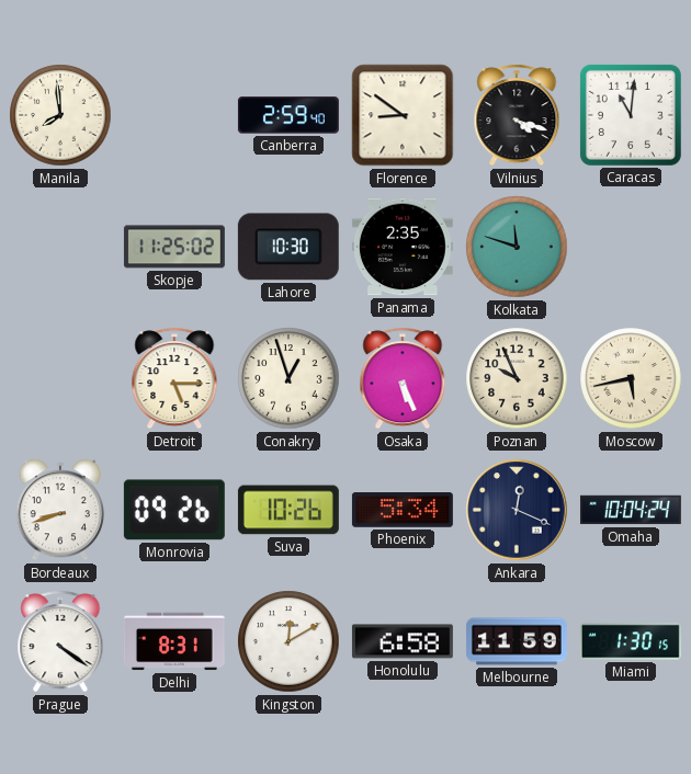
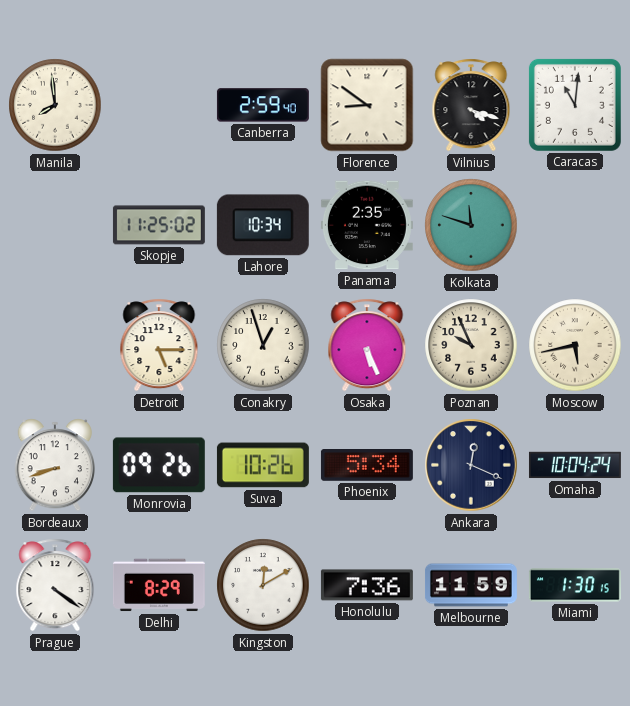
Lahore: 10:30 -> 10:34 (263, 225)
Delhi: 8:31 -> 8:29 (159, 585)
Honolulu: 6:58 -> 7:36 (367, 585)
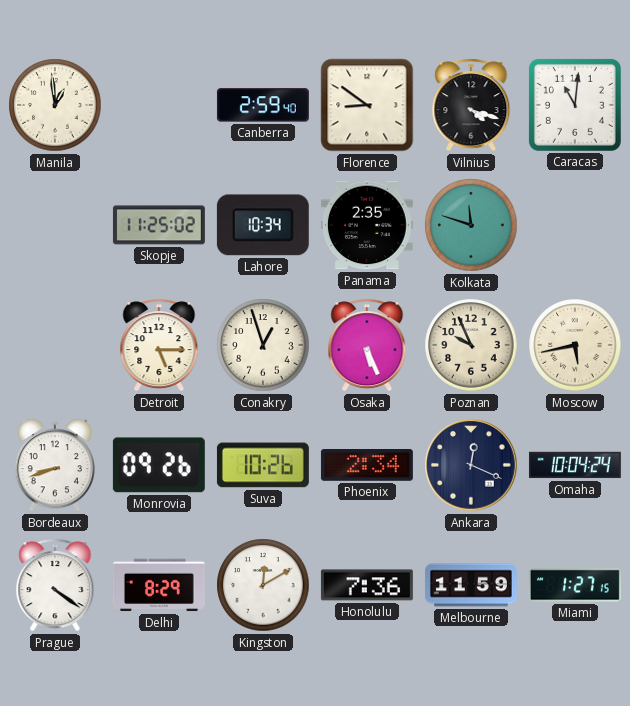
Manila: 7:59 -> 12:59 (55, 105)
Phoenix: 5:34 -> 2:34 (367, 466)
Miami: 1:30 -> 1:27 (575, 585)
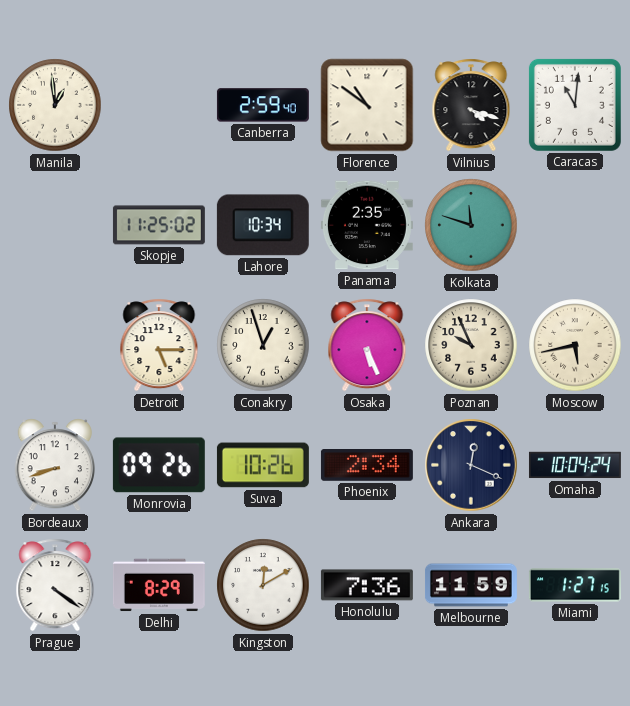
Florence: 8:51 -> 10:51 (367, 105)
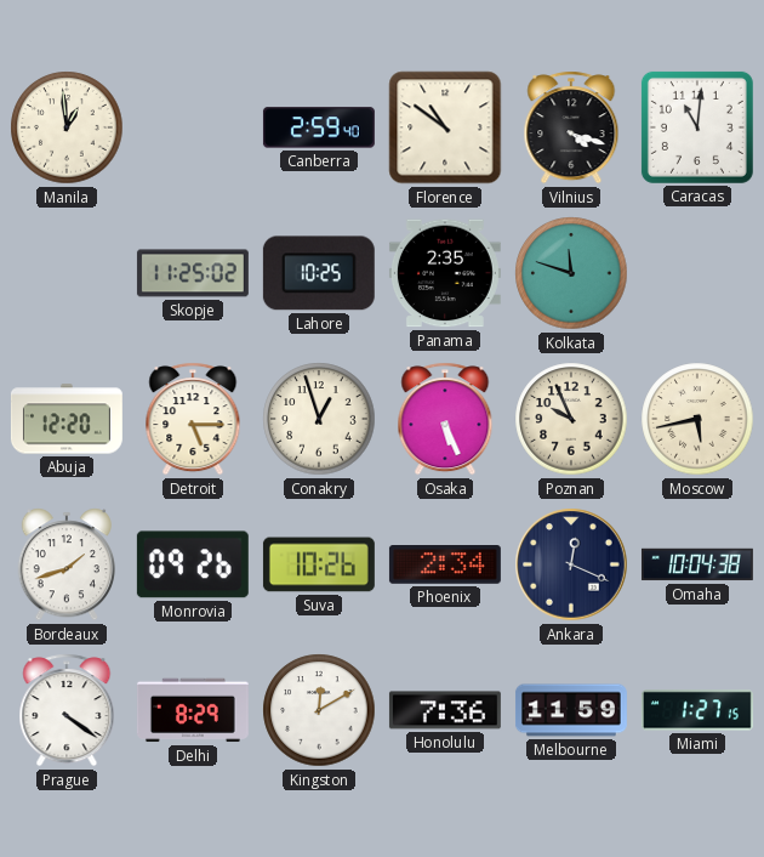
Lahore: 10:34 -> 10:25 (319, 273)
Abuja: none -> 12:20 (67, 419)
Bordeaux: 8:42 -> 1:42 (65, 564)
Omaha: 10:04:24 -> 10:04:38 (697, 564)
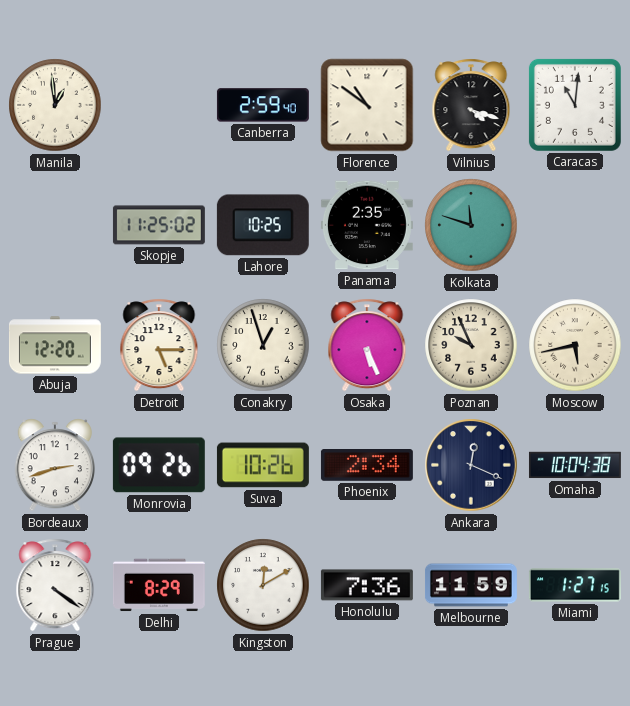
Bordeaux: 1:42 -> 2:42 (54, 465)
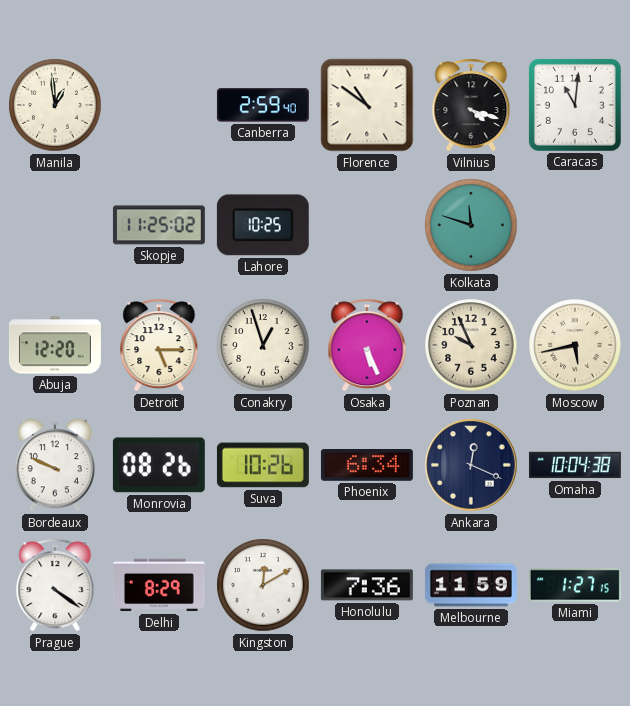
Panama: 2:35 -> none (367, 225)
Bordeaux: 2:42 -> 9:49 (54, 465)
Monrovia: 09:26 -> 08:26 (159, 465)
Phoenix: 2:34 -> 6:34 (367, 466)
